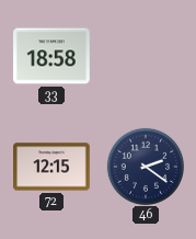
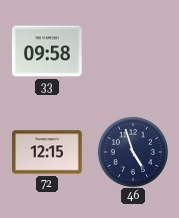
33: 18:58 -> 09:58 (47, 51)
46: 2:21 -> 4:57 (132, 151)
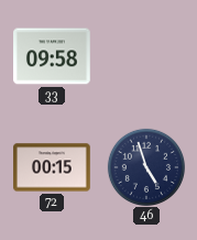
72: 12:15 -> 00:15 (52, 167)
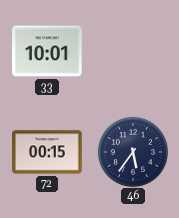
33: 09:58 -> 10:01 (47, 51)
46: 4:57 -> 5:36 (132, 151)
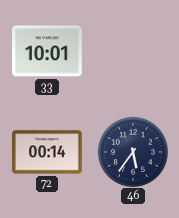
72: 00:15 -> 00:14 (47, 152)
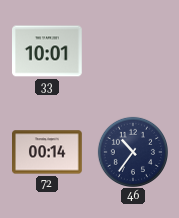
46: 5:36 -> 10:36 (132, 151)
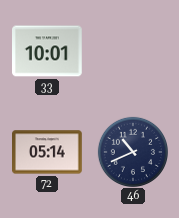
72: 00:14 -> 05:14 (47, 152)
46: 10:36 -> 10:41 (132, 151)
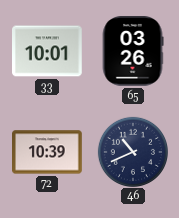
65: none -> 03:26 (133, 51)
72: 05:14 -> 10:39 (47, 152)
